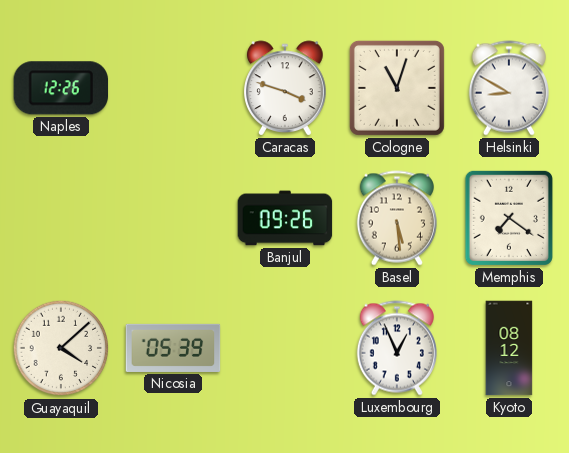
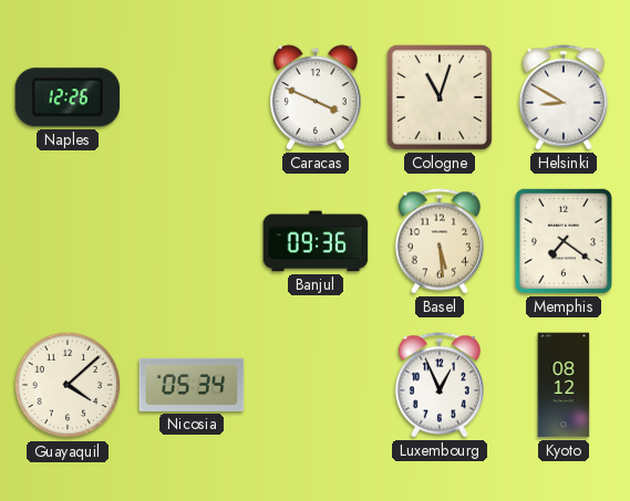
Caracas: 3:48 -> 3:49 (317, 97)
Banjul: 09:26 -> 09:36 (316, 241)
Nicosia: 05:39 -> 05:34 (192, 385)
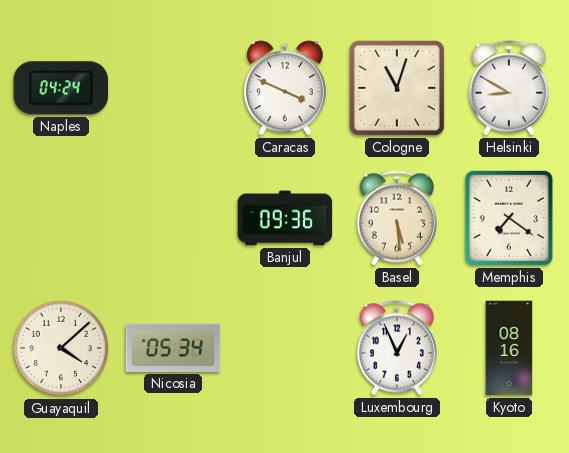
Naples: 12:26 -> 04:24 (61, 88)
Kyoto: 08:12 -> 08:16 (509, 348)
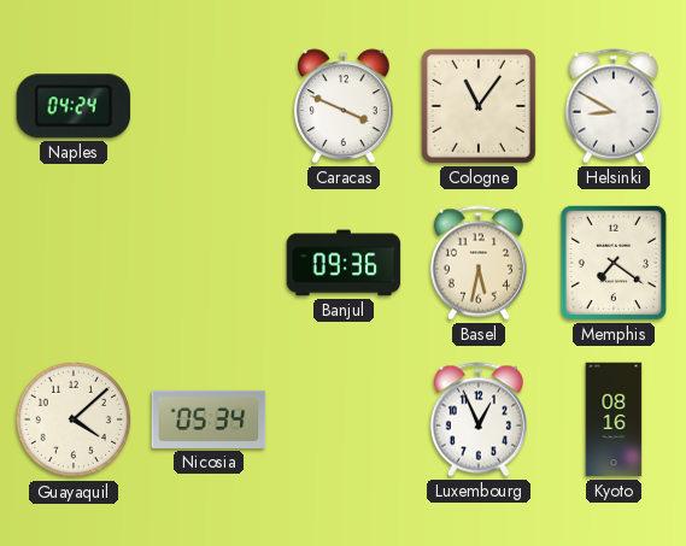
Cologne: 11:03 -> 11:06 (479, 106)
Basel: 5:29 -> 5:32 (479, 263)
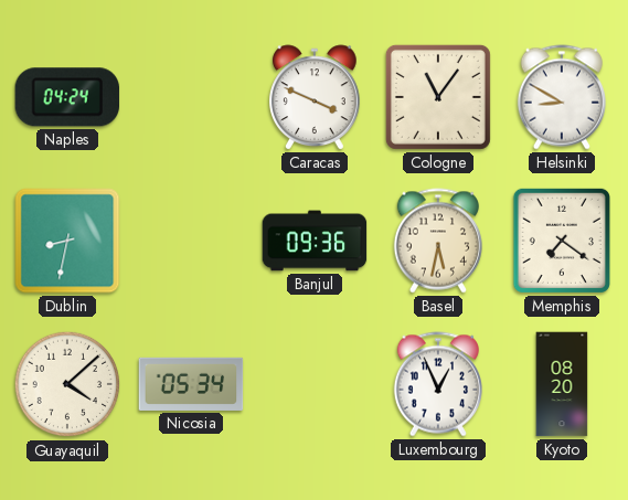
Dublin: none -> 8:32 (67, 241)
Kyoto: 08:16 -> 08:20 (562, 384)
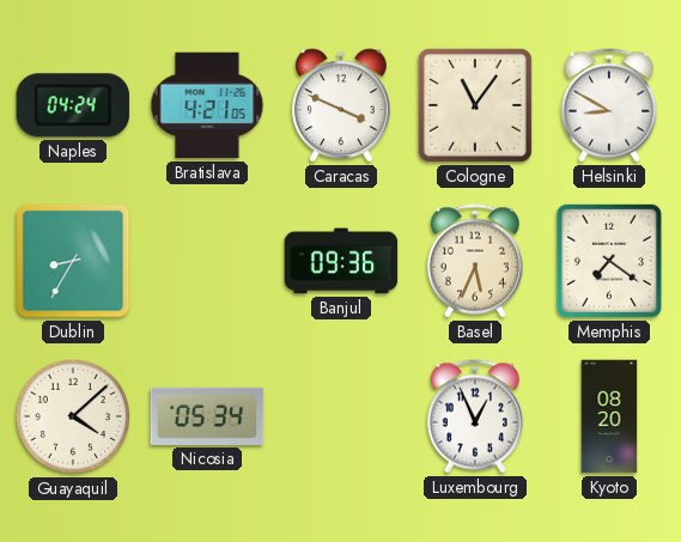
Bratislava: none -> 4:21 (207, 105)
Dublin: 8:32 -> 8:35 (73, 261)
Basel: 5:32 -> 5:34 (475, 261)
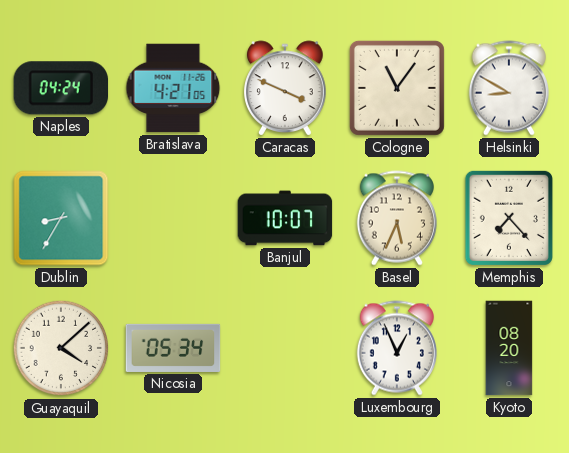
Banjul: 09:36 -> 10:07 (285, 218)
Memphis: 7:21 -> 7:23 (509, 218)
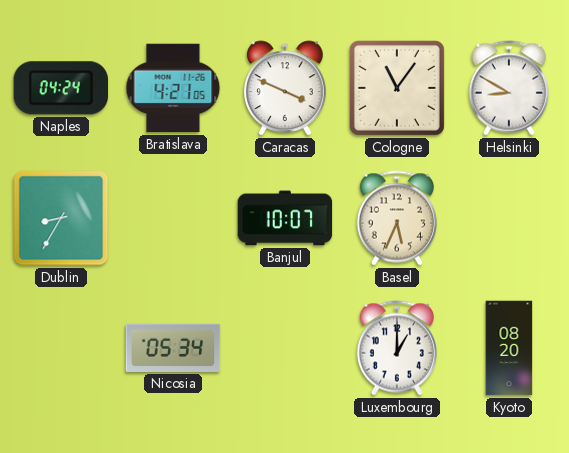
Memphis: 7:23 -> none (509, 218)
Guayaquil: 4:08 -> none (61, 348)
Luxembourg: 12:56 -> 1:00 (397, 348)
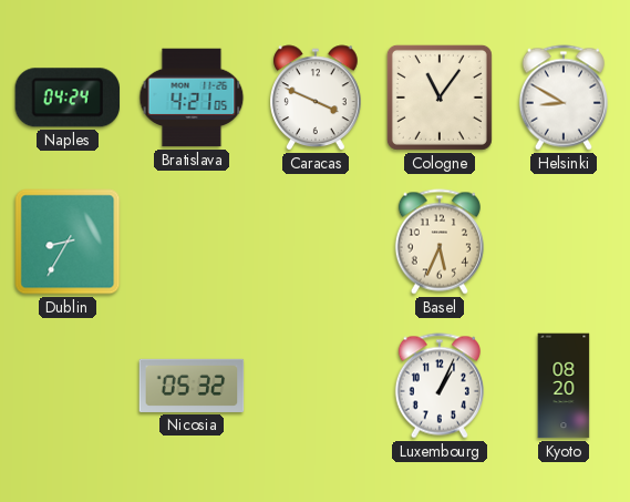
Banjul: 10:07 -> none (285, 218)
Nicosia: 05:34 -> 05:32 (192, 386)
Luxembourg: 1:00 -> 1:04 (440, 386)
